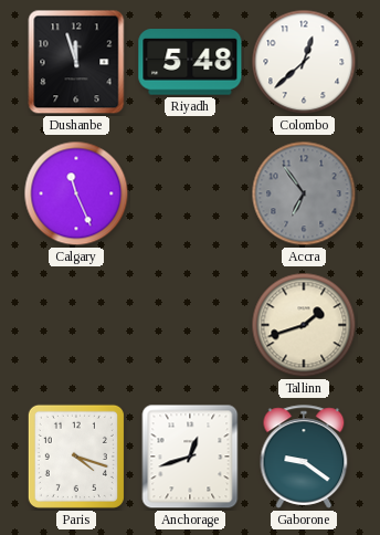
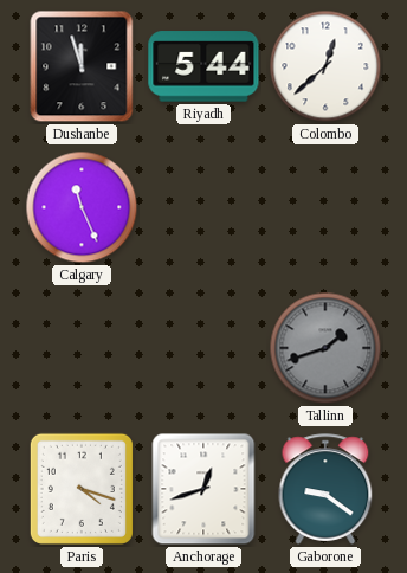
Riyadh: 5:48 -> 5:44 (204, 66)
Accra: 6:54 -> none (304, 193)
Tallinn dial: cream -> grey (325, 348)
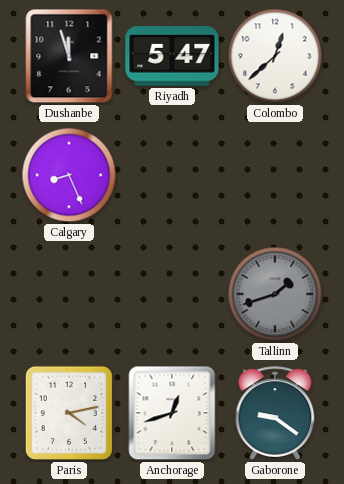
Riyadh: 5:44 -> 5:47 (172, 56)
Calgary: 11:26 -> 8:26 (69, 175)
Paris: 4:18 -> 4:13 (69, 413)
